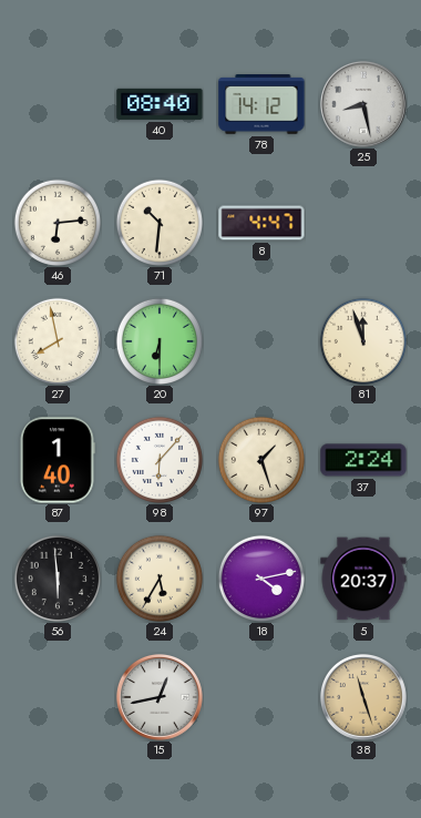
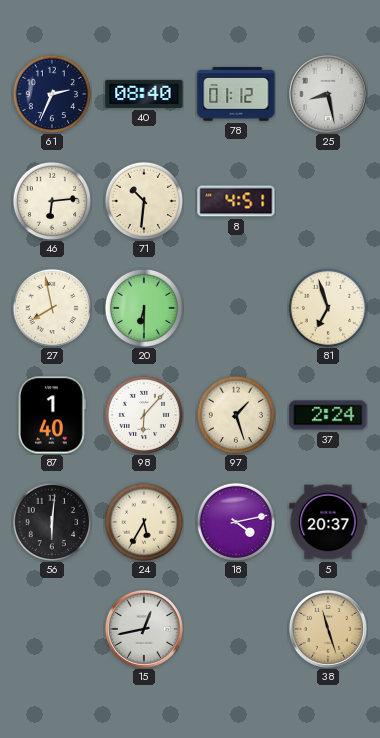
61: none -> 2:34 (51, 93)
78: 14:12 -> 01:12 (236, 95)
8: 4:47 -> 4:51 (236, 201)
81: 11:57 -> 6:57 (327, 307)
56: 5:59 -> 6:01 (51, 521)
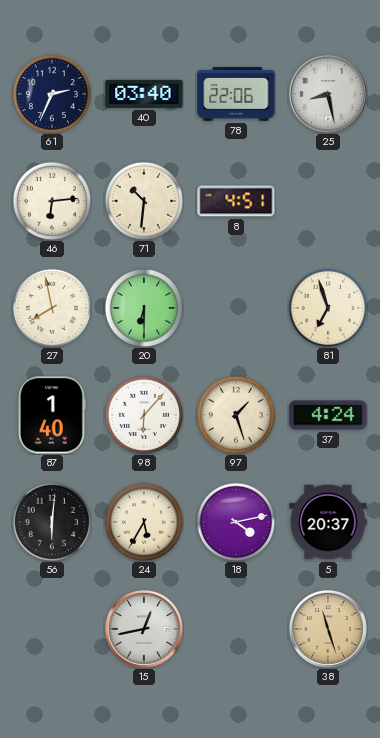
40: 08:40 -> 03:40 (144, 94)
78: 01:12 -> 22:06 (236, 95)
37: 2:24 -> 4:24 (328, 415)
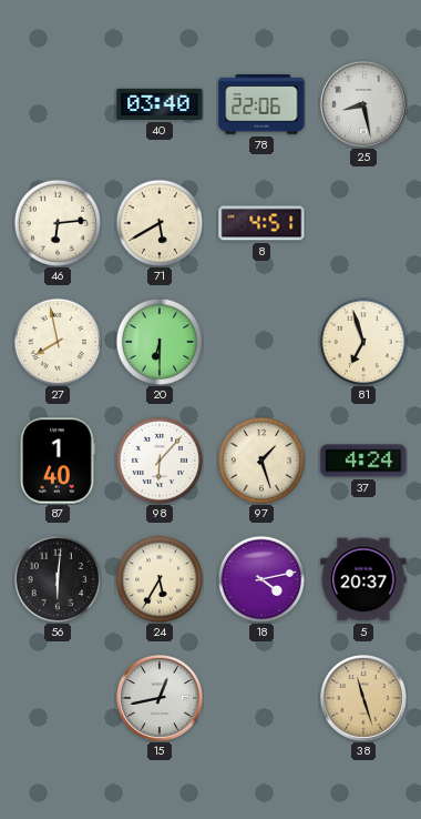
61: 2:34 -> none (51, 93)
71: 10:31 -> 5:40 (158, 222)
